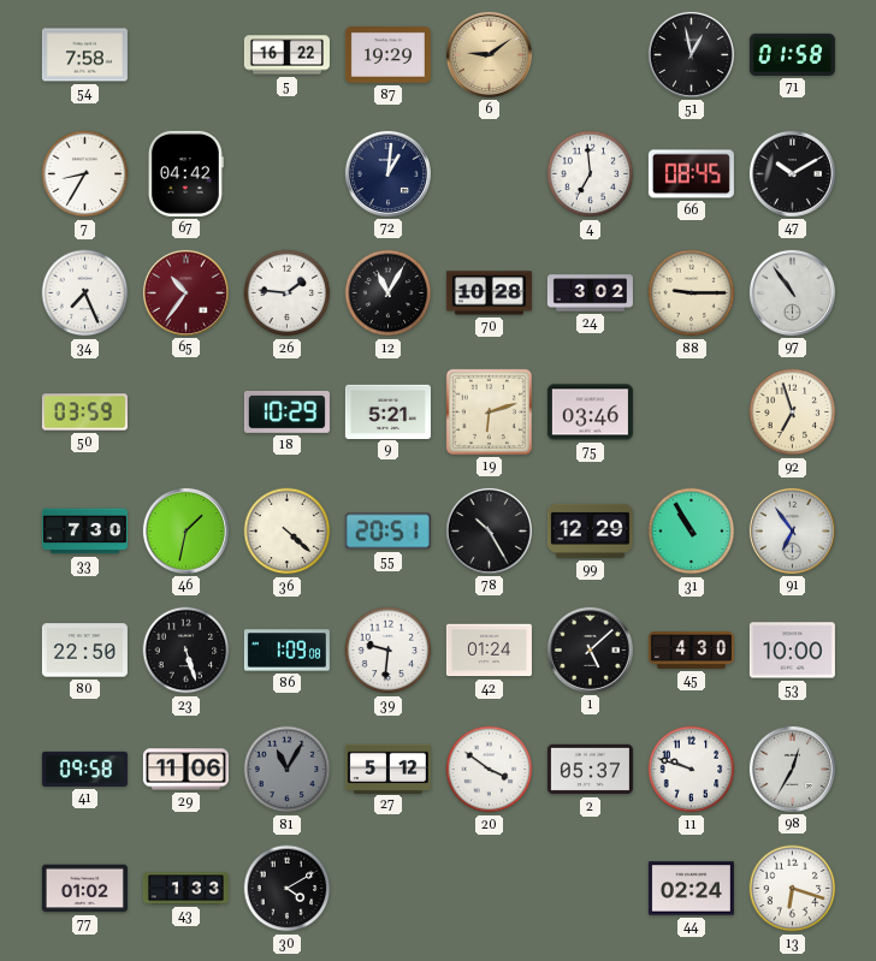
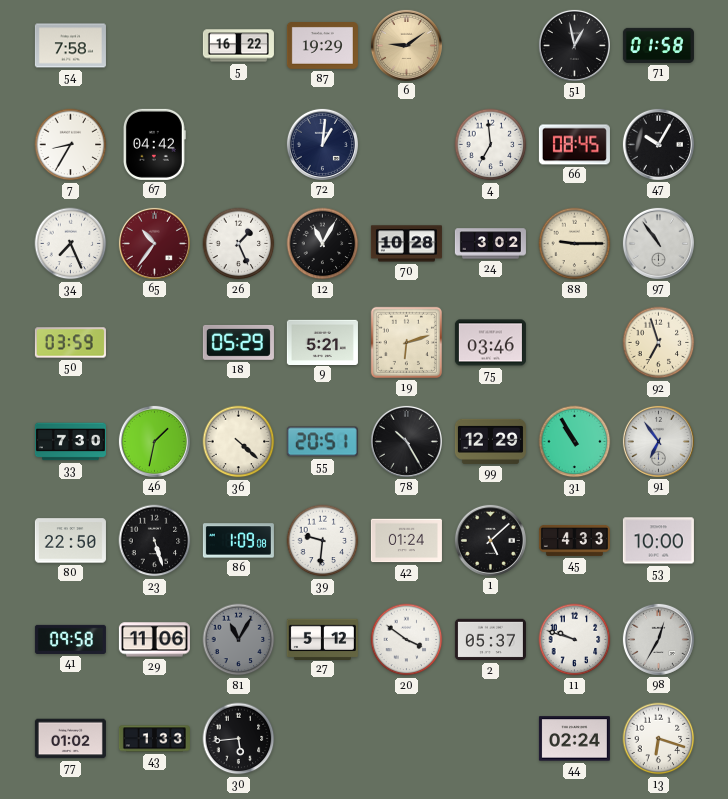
47: 10:10 -> 10:05 (658, 144)
26: 1:46 -> 1:26 (239, 244)
18: 10:29 -> 05:29 (238, 342)
45: 4:30 -> 4:33 (574, 541)
30: 4:10 -> 5:44 (239, 739)
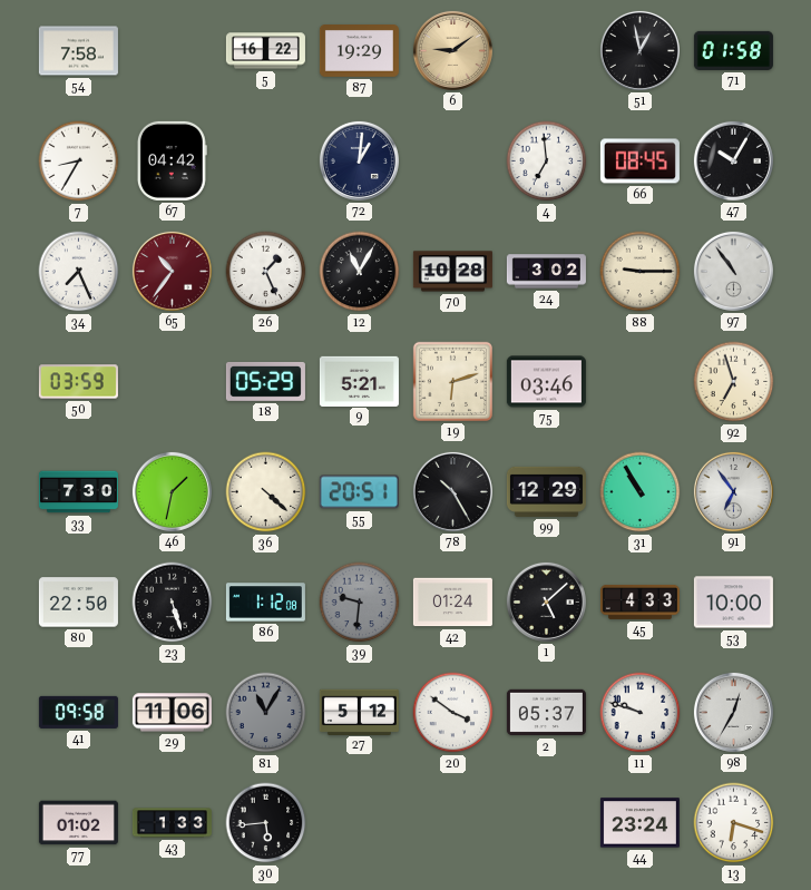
86: 1:09 -> 1:12 (265, 603)
39 dial: white -> grey (360, 603)
44: 02:24 -> 23:24 (639, 823)
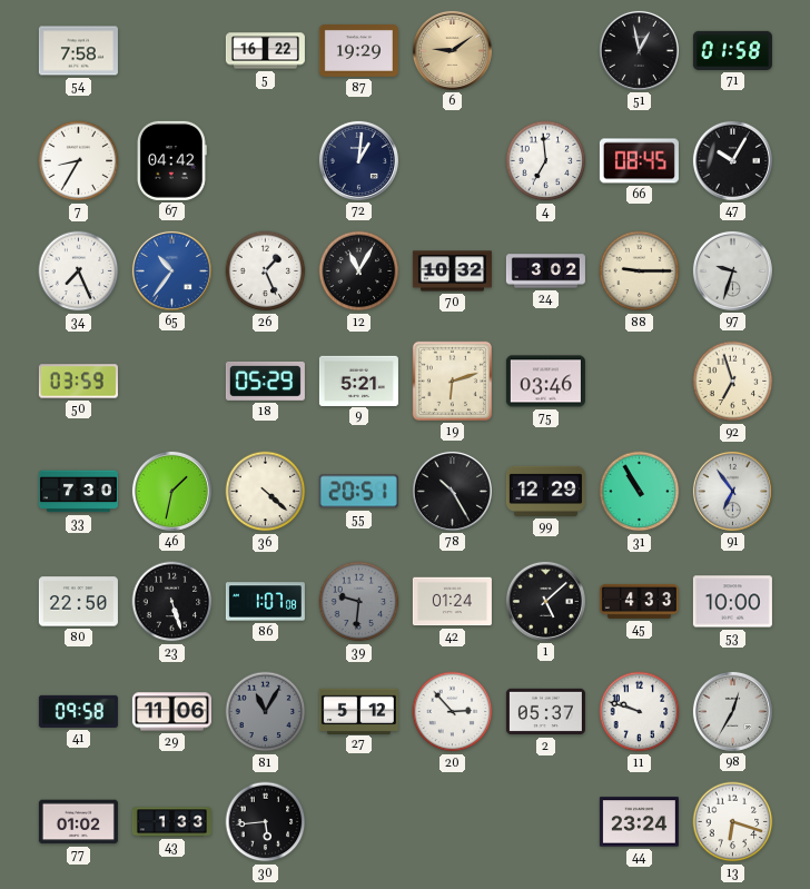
65 dial: burgundy -> blue (171, 270)
70: 10:28 -> 10:32 (452, 271)
97: 10:54 -> 9:33 (732, 270)
86: 1:12 -> 1:07 (265, 602)
20: 3:51 -> 2:53 (453, 712)
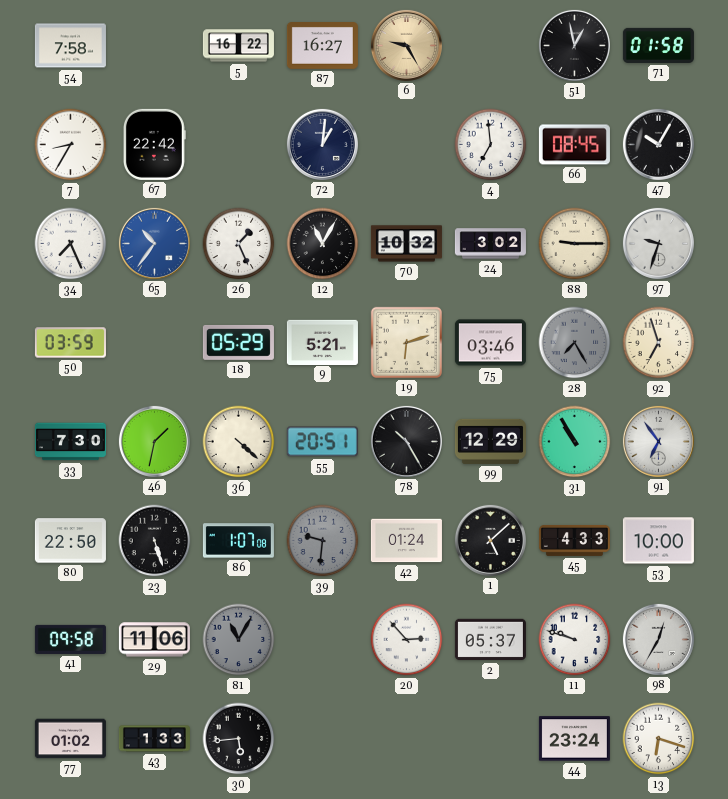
87: 19:29 -> 16:27 (322, 46)
6: 9:09 -> 9:25 (406, 45)
67: 04:42 -> 22:42 (154, 144)
28: none -> 7:25 (575, 343)
27: 5:12 -> none (358, 711)
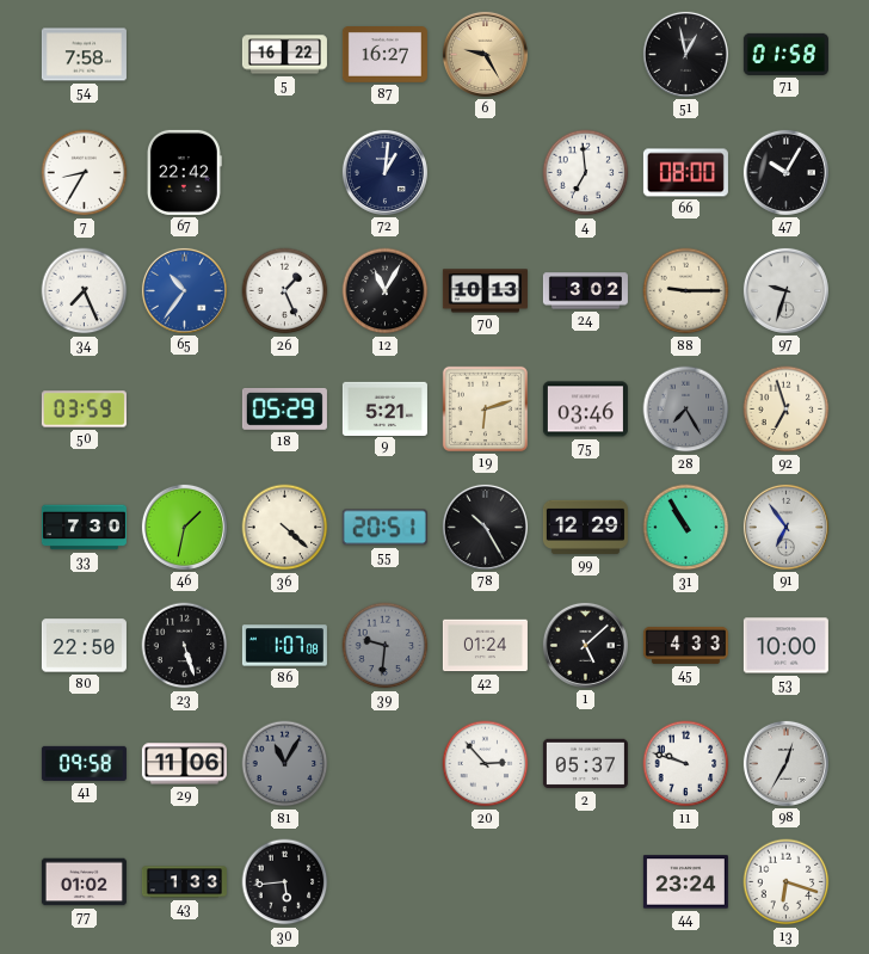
66: 08:45 -> 08:00 (685, 173)
70: 10:32 -> 10:13 (485, 291)
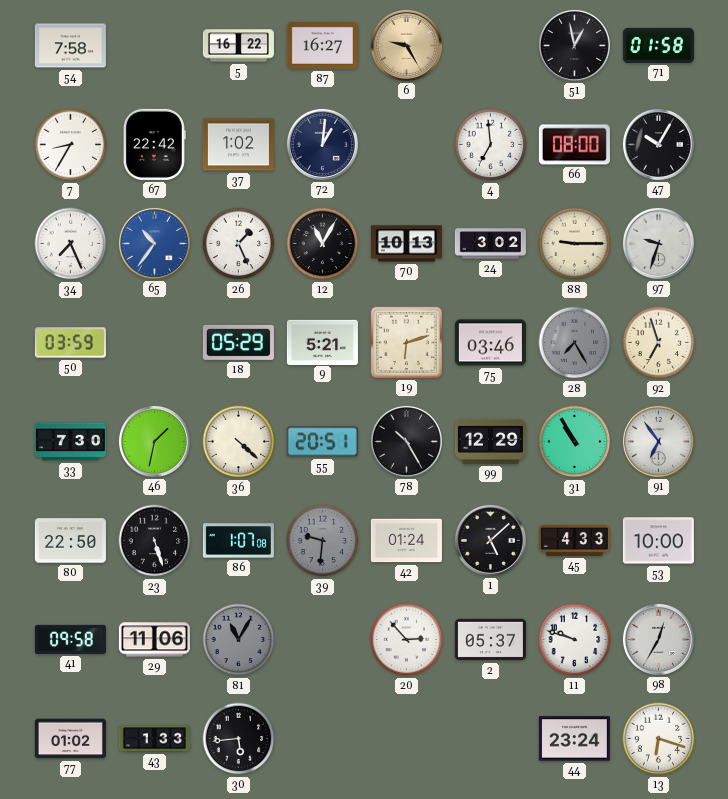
37: none -> 1:02 (238, 145)
